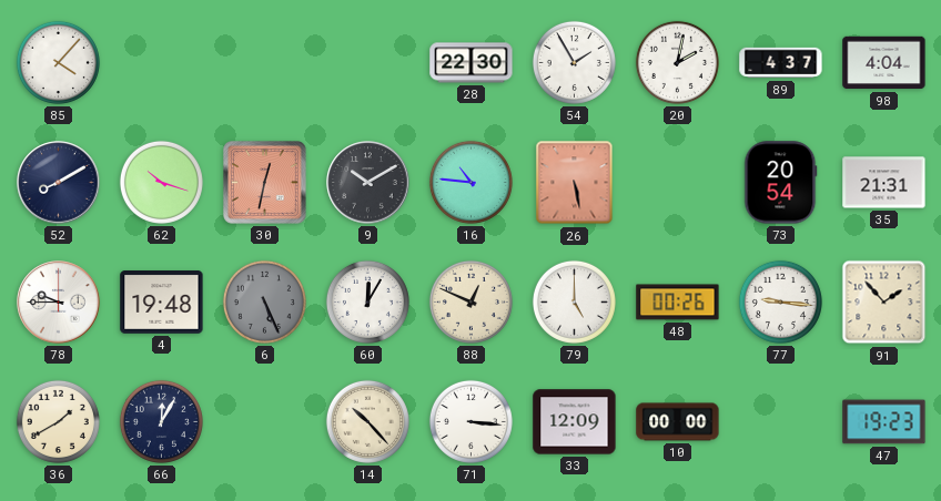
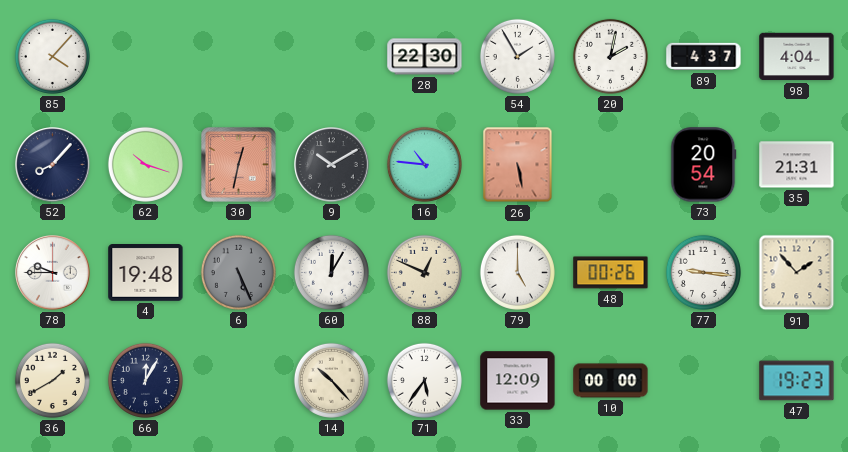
52: 8:10 -> 8:07 (53, 165)
71: 3:16 -> 5:36 (424, 380)
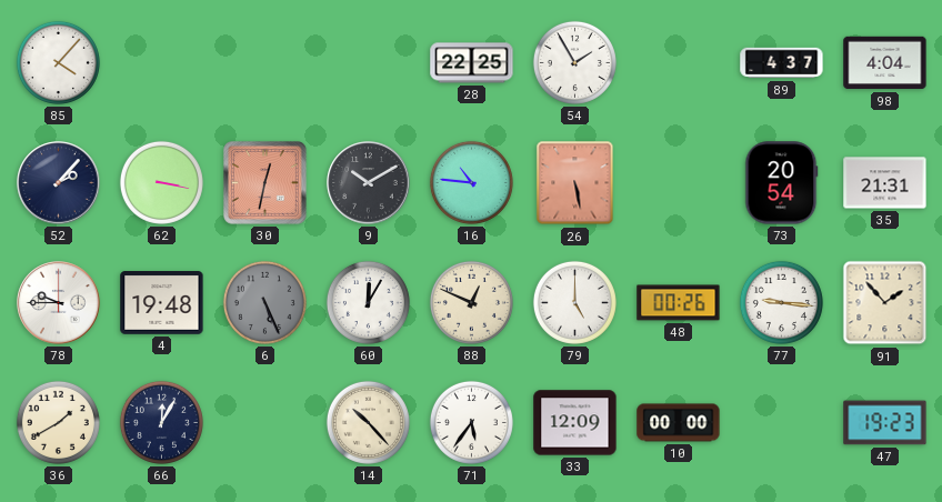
28: 22:30 -> 22:25 (472, 63)
20: 2:02 -> none (610, 56)
52: 8:07 -> 2:07 (59, 183)
62: 10:18 -> 3:17 (161, 182)
